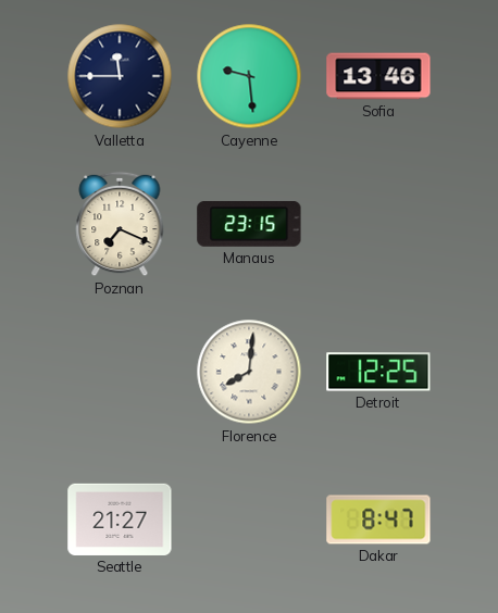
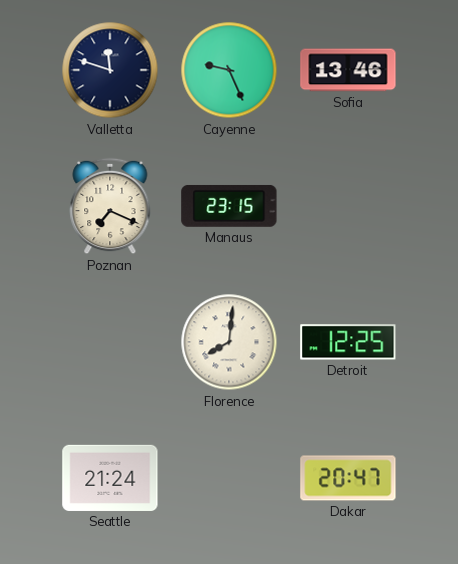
Valletta: 11:45 -> 11:48 (110, 70)
Cayenne: 9:29 -> 9:26 (229, 70)
Seattle: 21:27 -> 21:24 (110, 478)
Dakar: 8:47 -> 20:47 (348, 478)
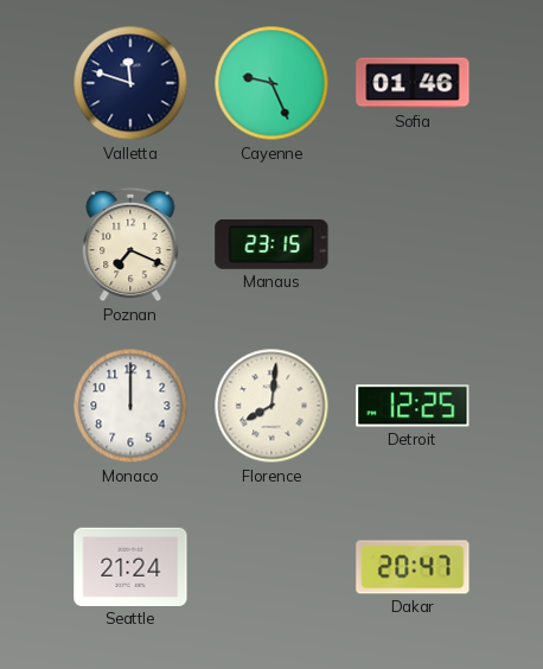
Sofia: 13:46 -> 01:46 (413, 83)
Monaco: none -> 12:00 (130, 406)
